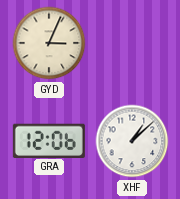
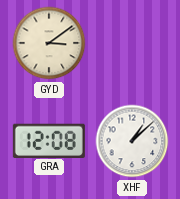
GYD: 3:04 -> 3:09 (49, 43)
GRA: 12:06 -> 12:08 (49, 140)
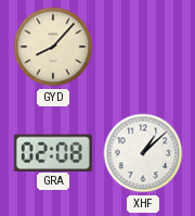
GYD: 3:09 -> 8:07 (53, 47)
GRA: 12:08 -> 02:08 (53, 152)
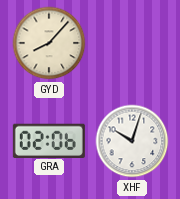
GRA: 02:08 -> 02:06 (49, 140)
XHF: 1:08 -> 10:03 (132, 141)
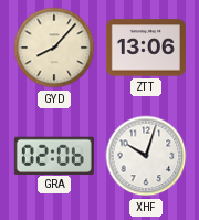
ZTT: none -> 13:06 (146, 48)
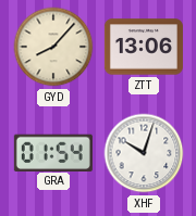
GRA: 02:06 -> 01:54 (53, 152)
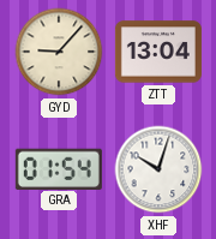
GYD: 8:07 -> 9:07 (59, 52)
ZTT: 13:06 -> 13:04 (158, 52)
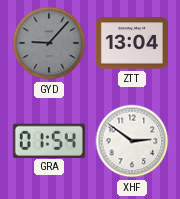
GYD dial: cream -> grey (49, 43)
XHF: 10:03 -> 2:51 (132, 141)
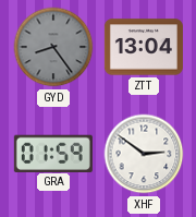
GYD: 9:07 -> 8:24 (53, 47)
GRA: 01:54 -> 01:59 (53, 153)
